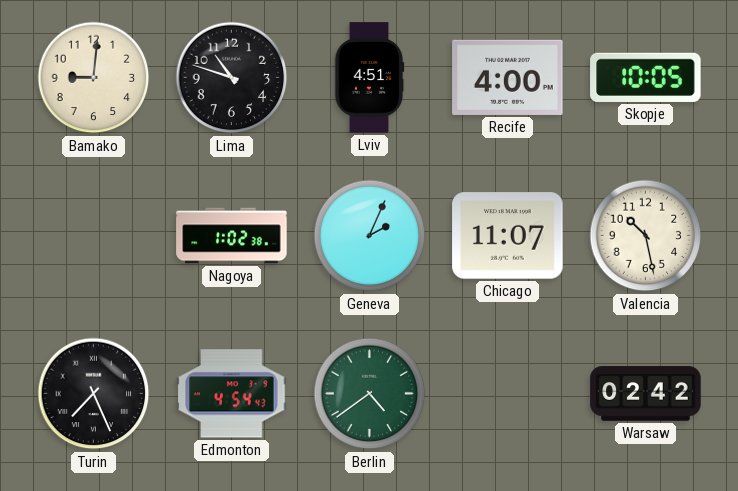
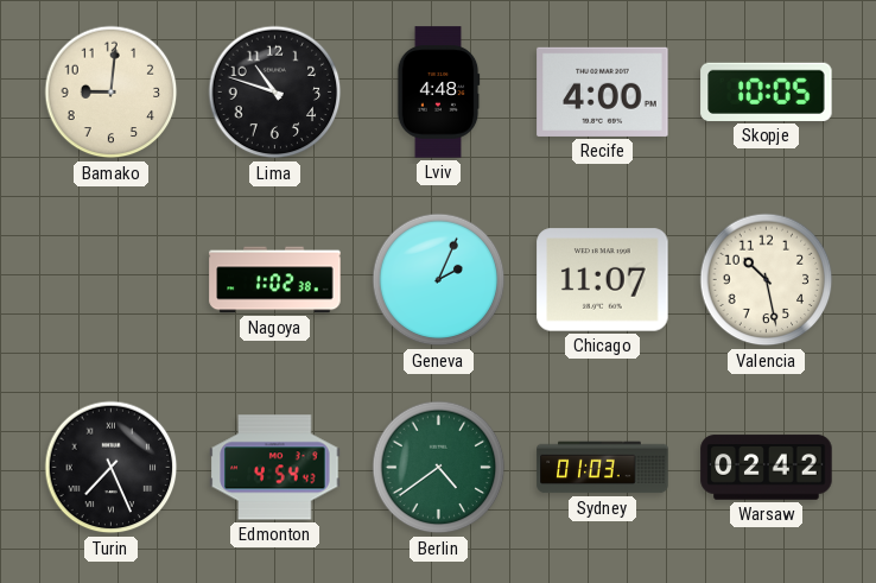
Lviv: 4:51 -> 4:48 (438, 93)
Sydney: none -> 01:03 (603, 468)
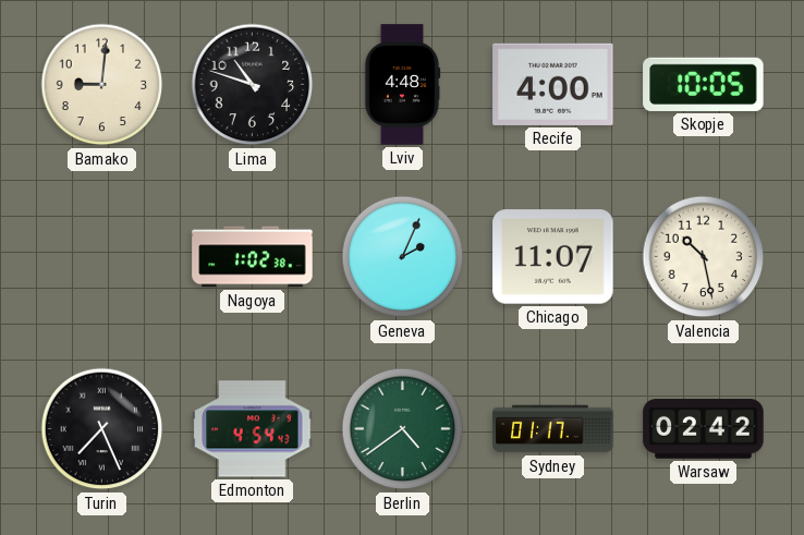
Sydney: 01:03 -> 01:17 (553, 429)
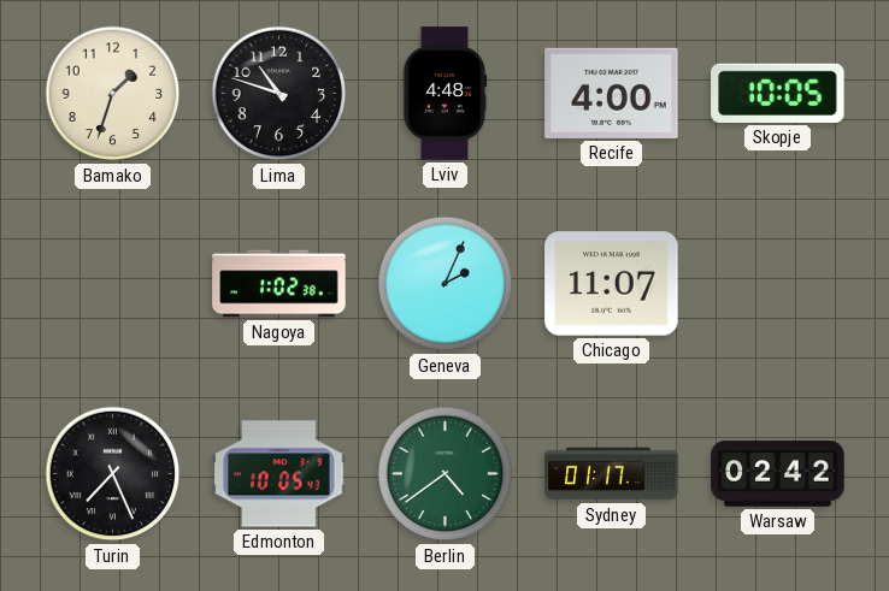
Bamako: 9:01 -> 1:33 (113, 94)
Valencia: 10:28 -> none (704, 257)
Edmonton: 4:54 -> 10:05 (279, 474)
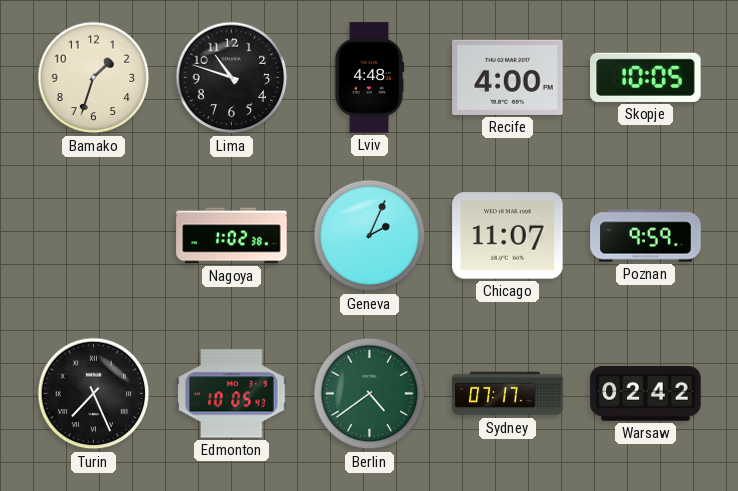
Poznan: none -> 9:59 (646, 236)
Sydney: 01:17 -> 07:17 (508, 394)
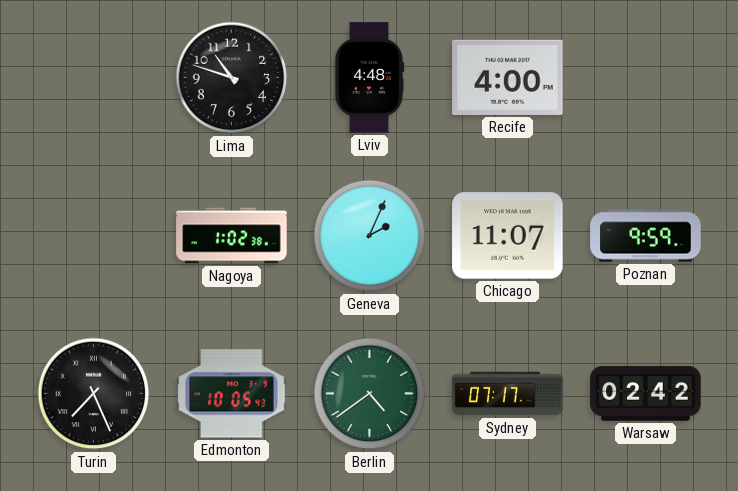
Bamako: 1:33 -> none (94, 78)
Skopje: 10:05 -> none (646, 77)
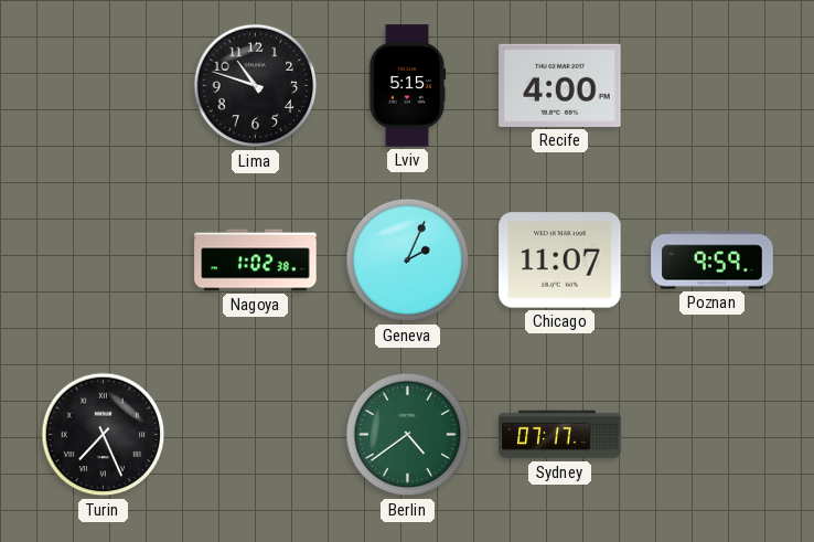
Lviv: 4:48 -> 5:15 (407, 86)
Edmonton: 10:05 -> none (232, 394)
Warsaw: 02:42 -> none (646, 394)
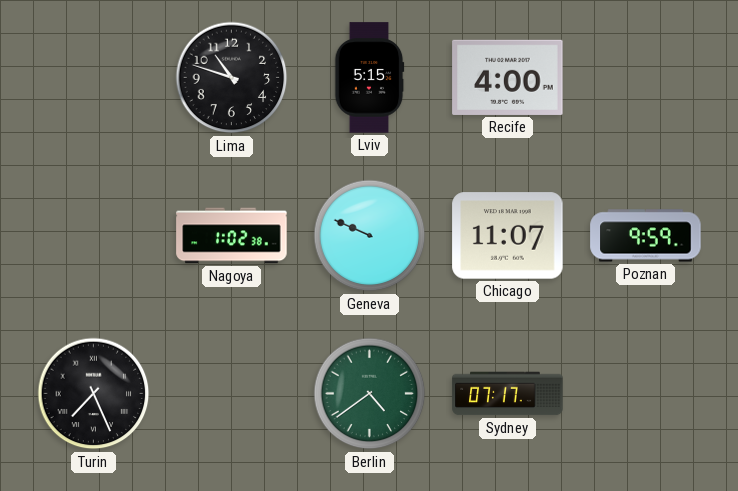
Geneva: 2:04 -> 9:49 (370, 236)
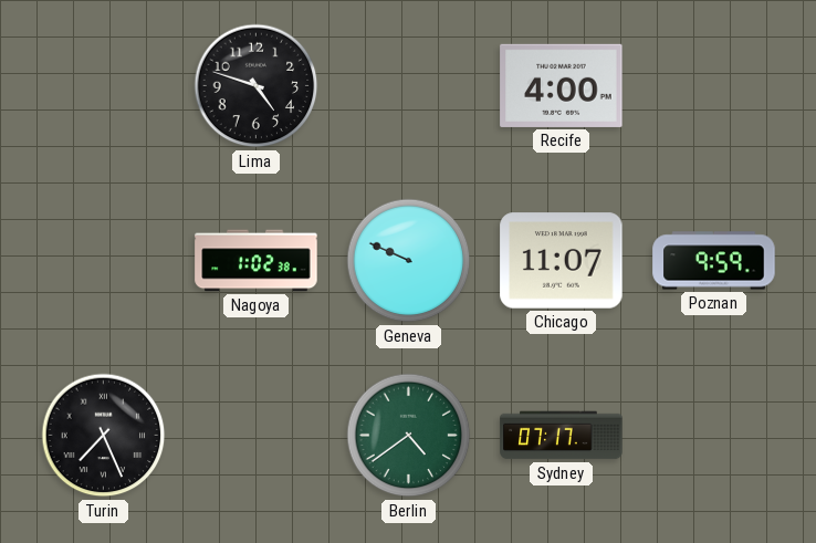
Lima: 10:48 -> 4:48 (257, 86)
Lviv: 5:15 -> none (369, 78)
